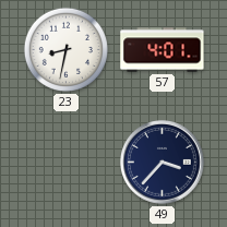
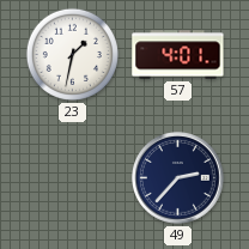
23: 8:32 -> 1:32 (72, 54)
49: 3:37 -> 2:37 (178, 178)
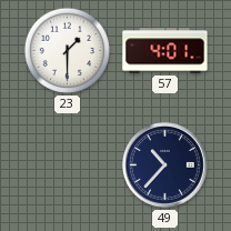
23: 1:32 -> 1:30 (67, 50)
49: 2:37 -> 10:37 (165, 165)
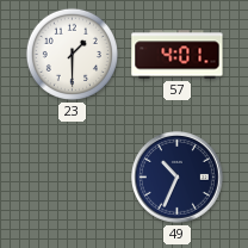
49: 10:37 -> 10:34 (178, 178)
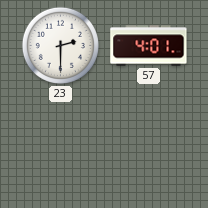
23: 1:30 -> 2:30 (60, 45)
49: 10:34 -> none (178, 178)
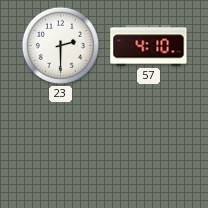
57: 4:01 -> 4:10 (149, 46)
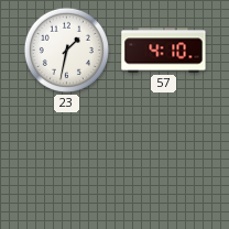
23: 2:30 -> 1:32 (66, 50)
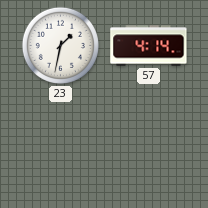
57: 4:10 -> 4:14 (149, 46)
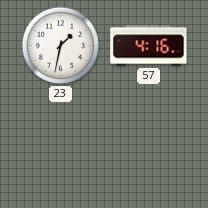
57: 4:14 -> 4:16 (149, 46)
